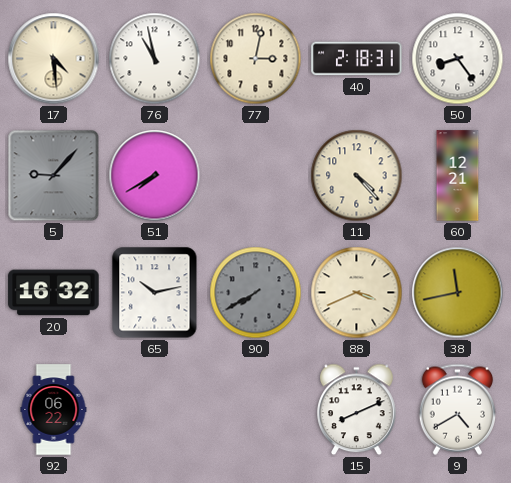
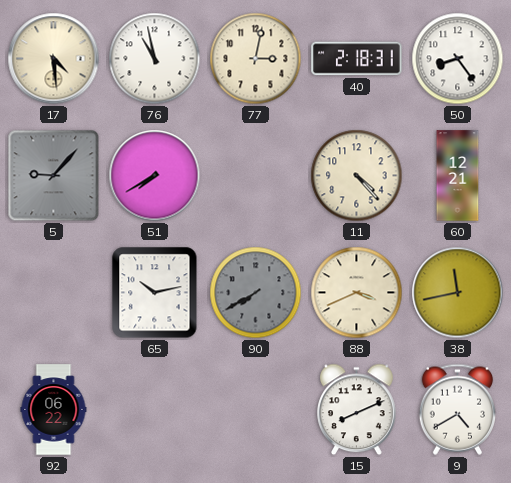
20: 16:32 -> none (54, 293)
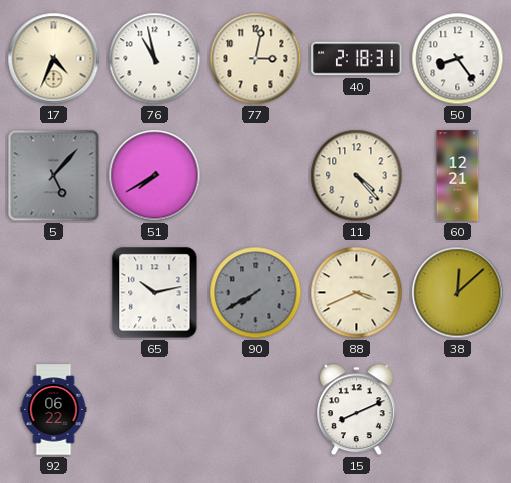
17: 4:29 -> 4:34 (54, 59)
5: 9:07 -> 5:07 (54, 176)
38: 11:43 -> 12:08 (458, 293)
9: 4:40 -> none (458, 409)
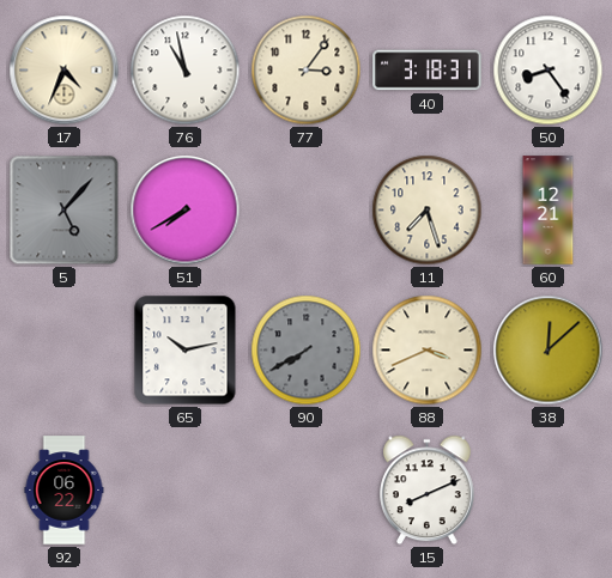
77: 3:02 -> 3:06 (307, 71)
40: 2:18 -> 3:18 (428, 71)
11: 4:23 -> 7:27 (428, 211)
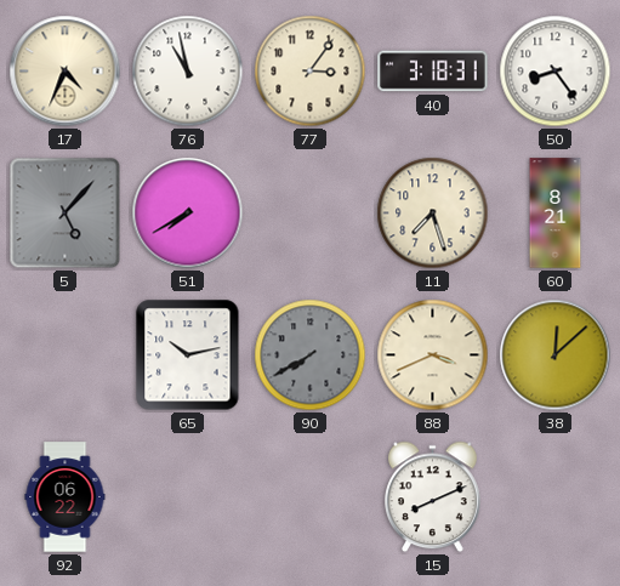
60: 12:21 -> 8:21 (556, 214)
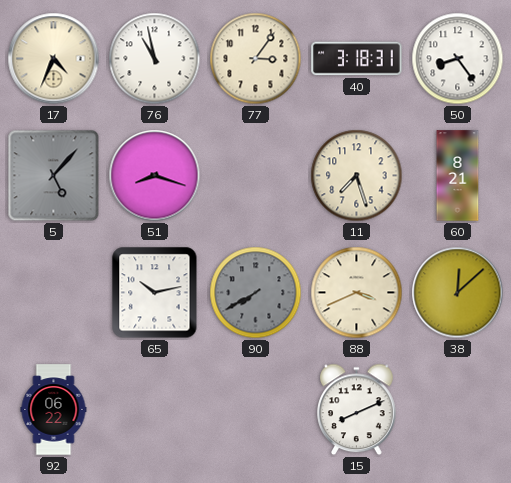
51: 7:40 -> 8:18 (155, 176)
